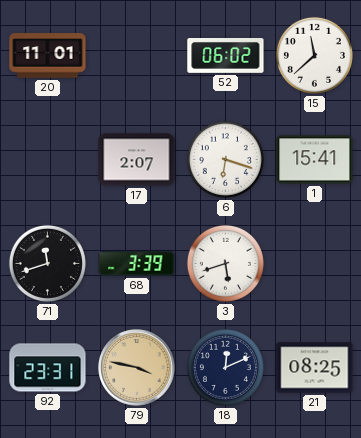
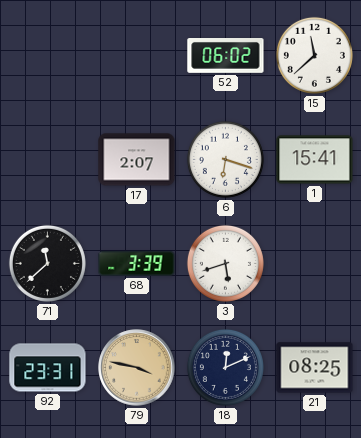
20: 11:01 -> none (48, 56)
71: 11:42 -> 11:38 (47, 263)
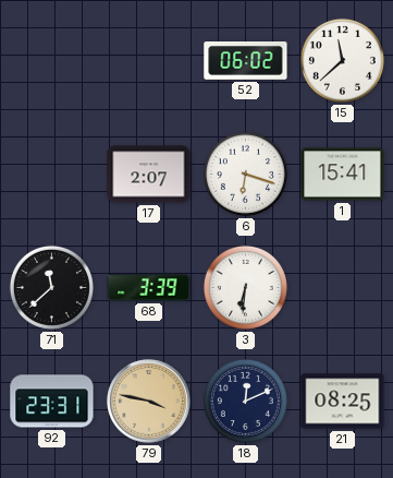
3: 5:42 -> 6:31 (245, 287)
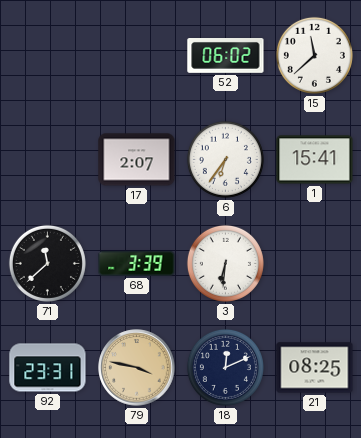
6: 6:18 -> 6:36 (225, 159)
